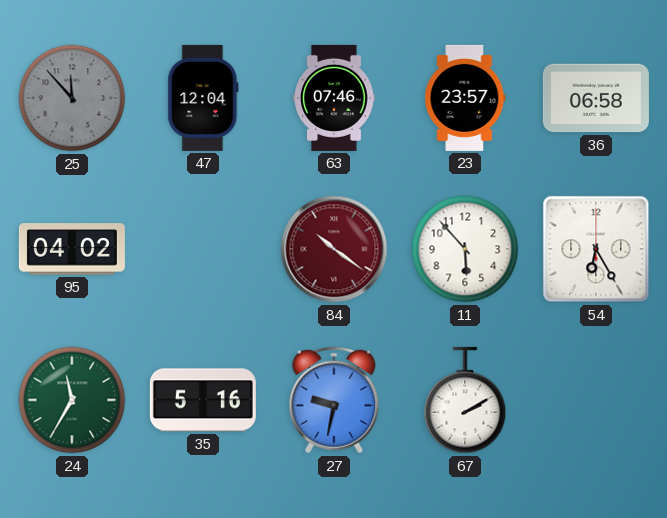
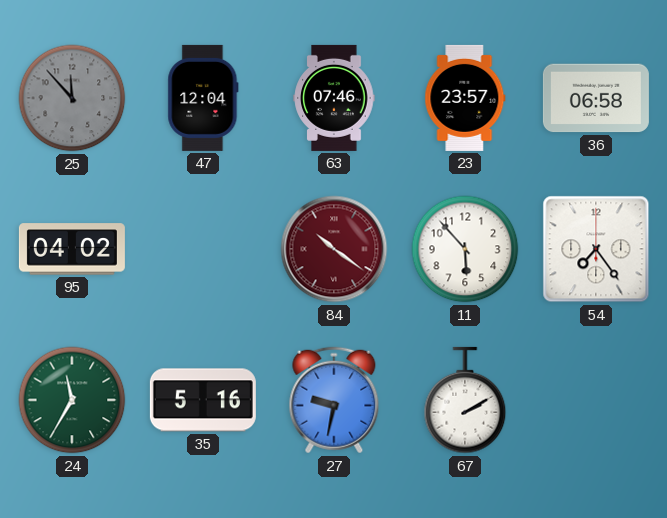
54: 6:25 -> 7:24 (596, 249)
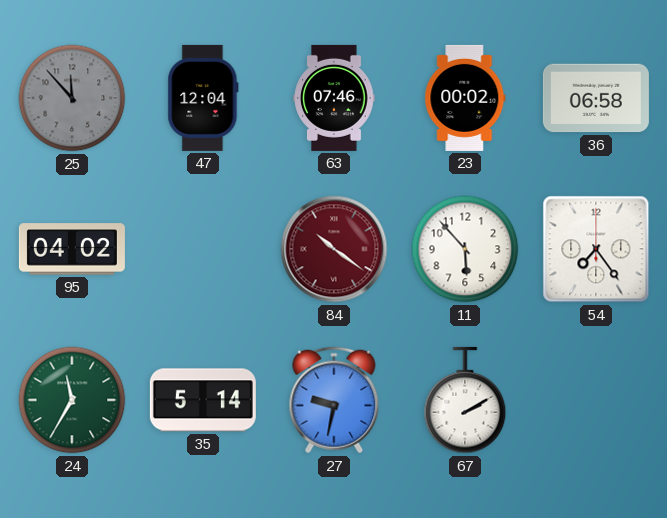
23: 23:57 -> 00:02 (465, 98)
35: 5:16 -> 5:14 (203, 400)
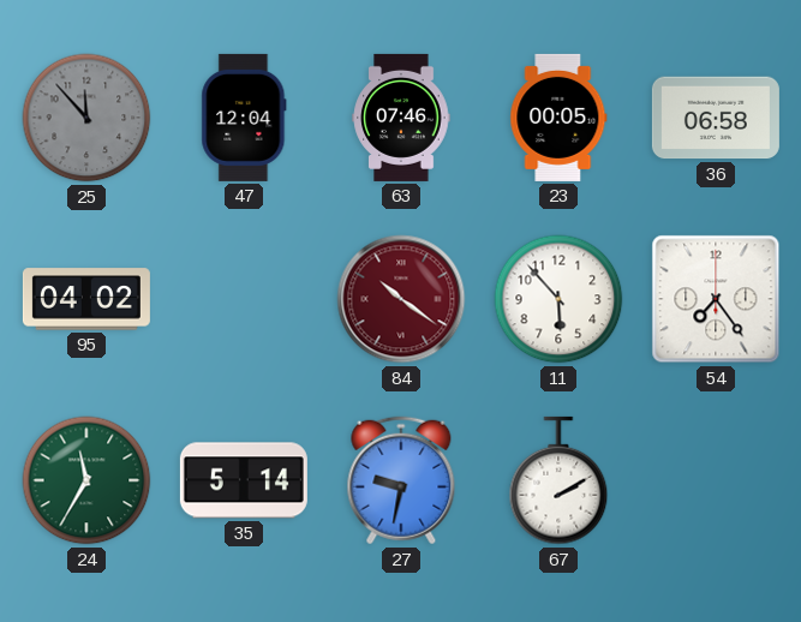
23: 00:02 -> 00:05 (558, 118)
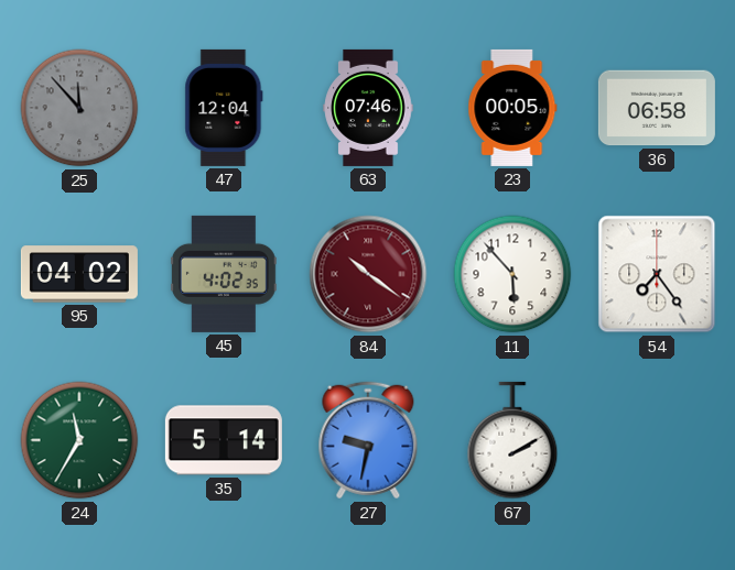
45: none -> 4:02 (224, 274)
